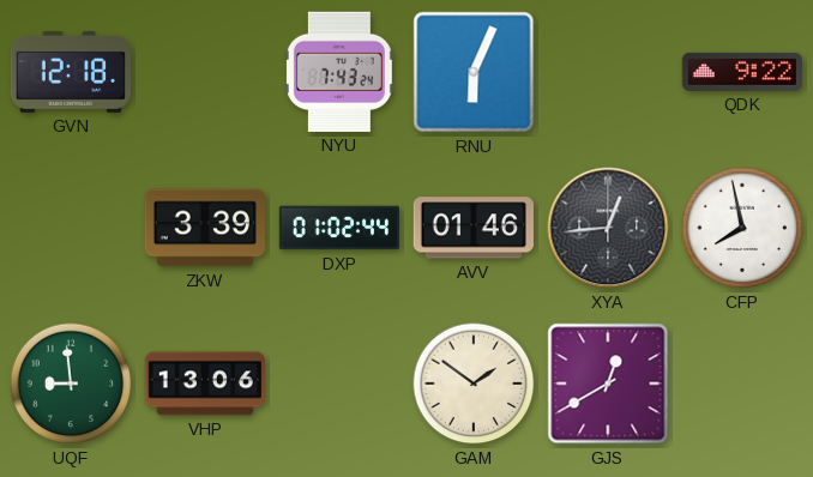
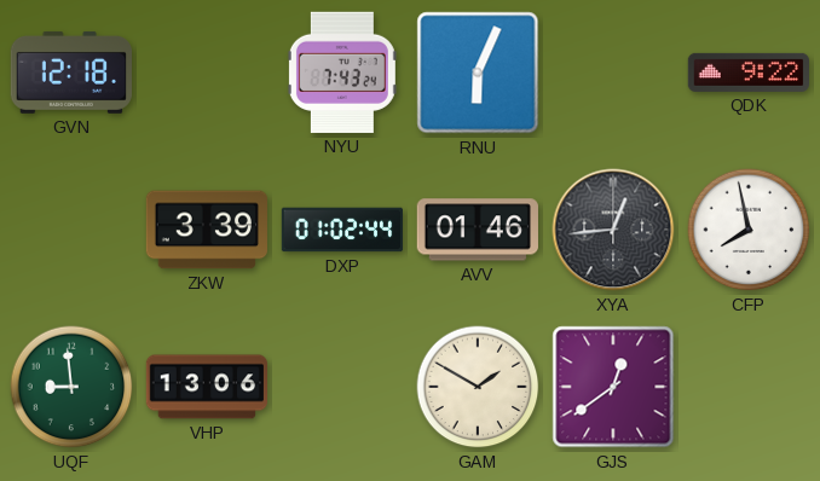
GAM: 1:51 -> 1:50 (478, 387)
GJS: 12:40 -> 12:39 (613, 387)
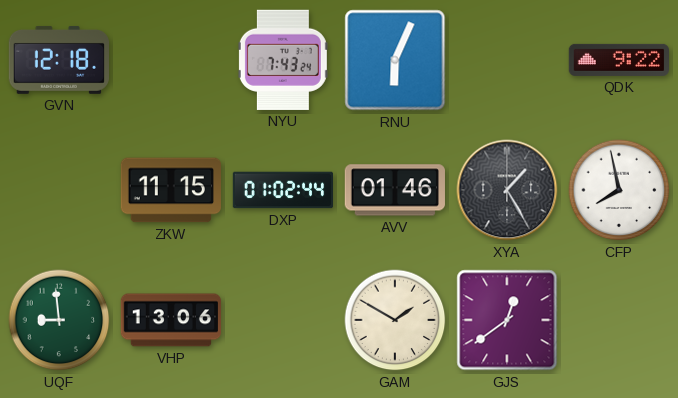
ZKW: 3:39 -> 11:15 (170, 190)
XYA: 12:44 -> 1:25 (507, 190)
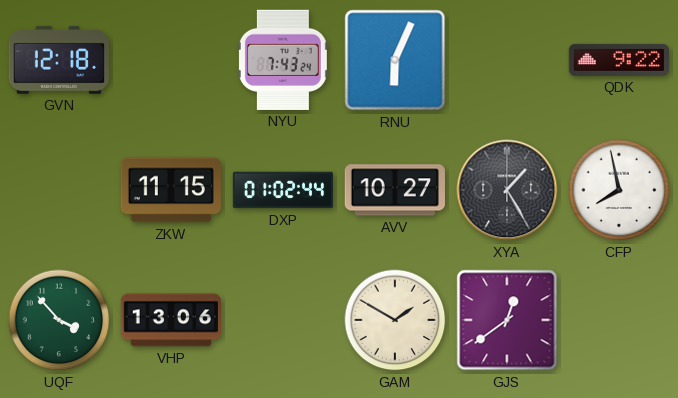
AVV: 01:46 -> 10:27 (395, 190)
UQF: 8:59 -> 3:53 (59, 320)
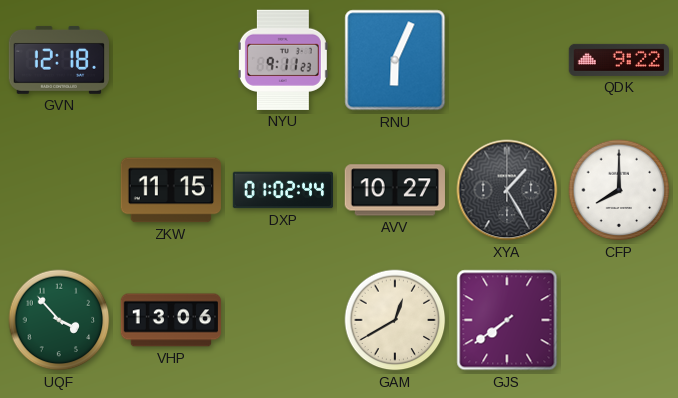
NYU: 7:43 -> 9:11 (283, 60)
CFP: 7:58 -> 8:00 (619, 190)
GAM: 1:50 -> 12:40 (395, 320)
GJS: 12:39 -> 7:39 (507, 320)
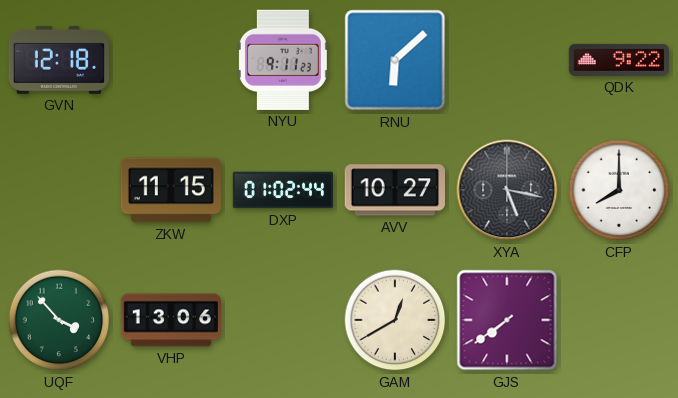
RNU: 6:04 -> 6:08 (395, 60)
XYA: 1:25 -> 5:17 (507, 190)
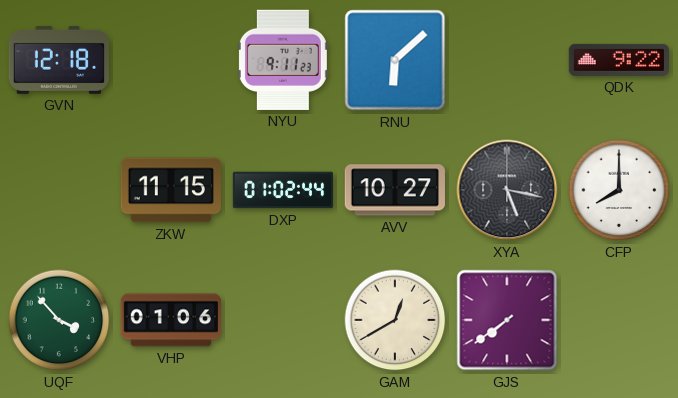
VHP: 13:06 -> 01:06 (170, 320)
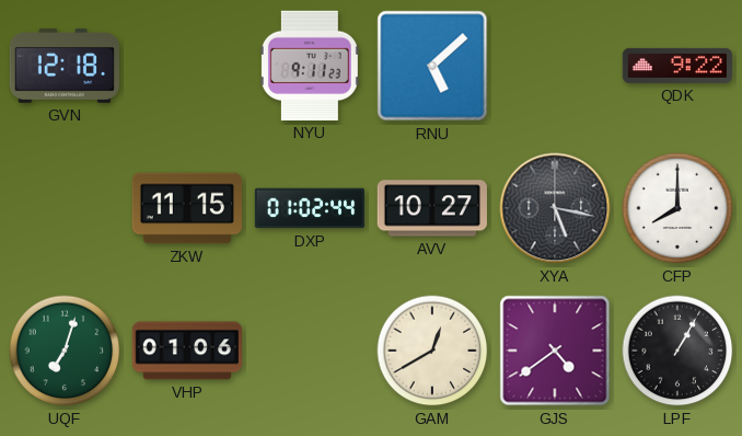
RNU: 6:08 -> 5:08 (432, 66)
UQF: 3:53 -> 7:03 (65, 351)
GJS: 7:39 -> 4:39 (555, 351)
LPF: none -> 1:05 (677, 351)
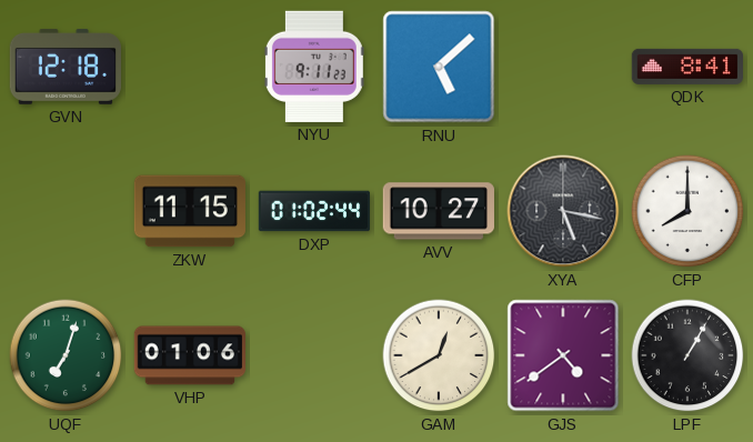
QDK: 9:22 -> 8:41 (686, 67)
